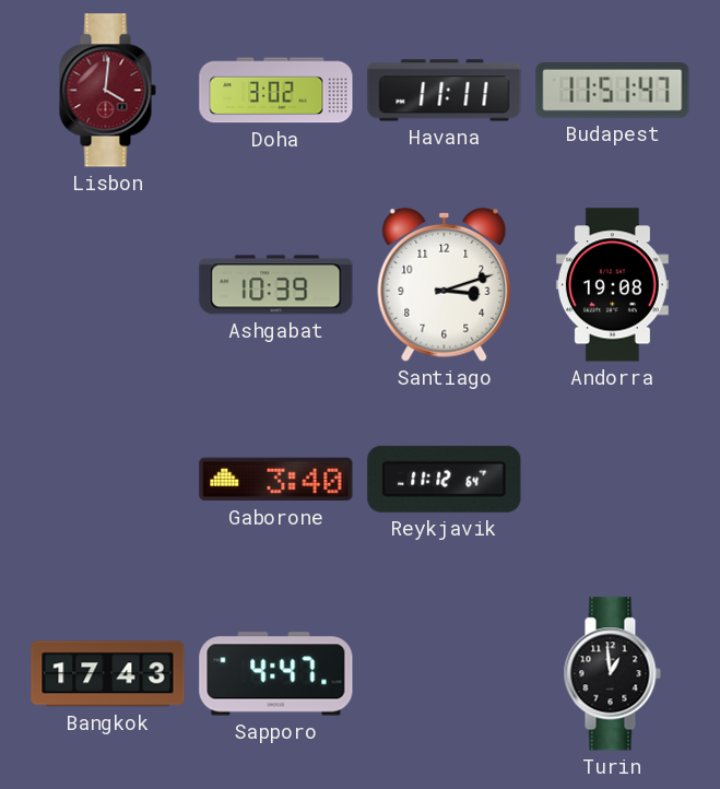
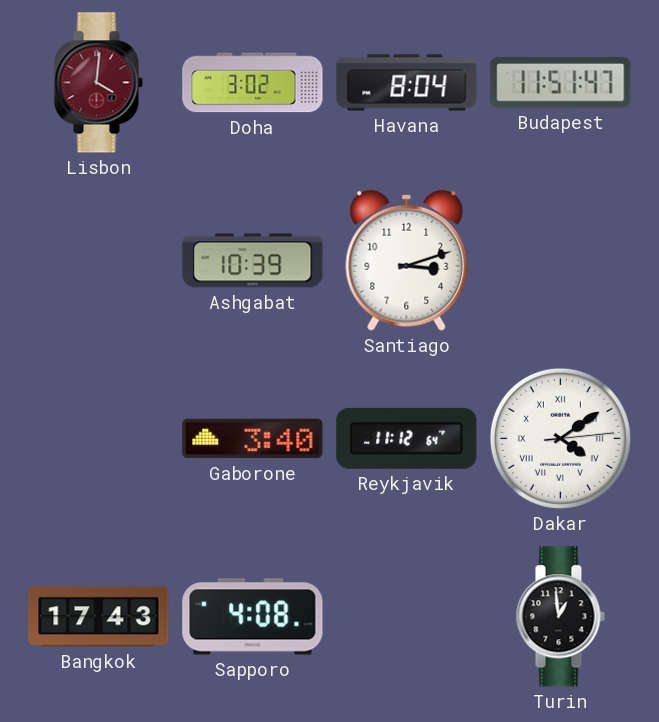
Havana: 11:11 -> 8:04 (407, 83)
Andorra: 19:08 -> none (612, 285)
Dakar: none -> 4:09 (560, 438)
Sapporo: 4:47 -> 4:08 (253, 617)
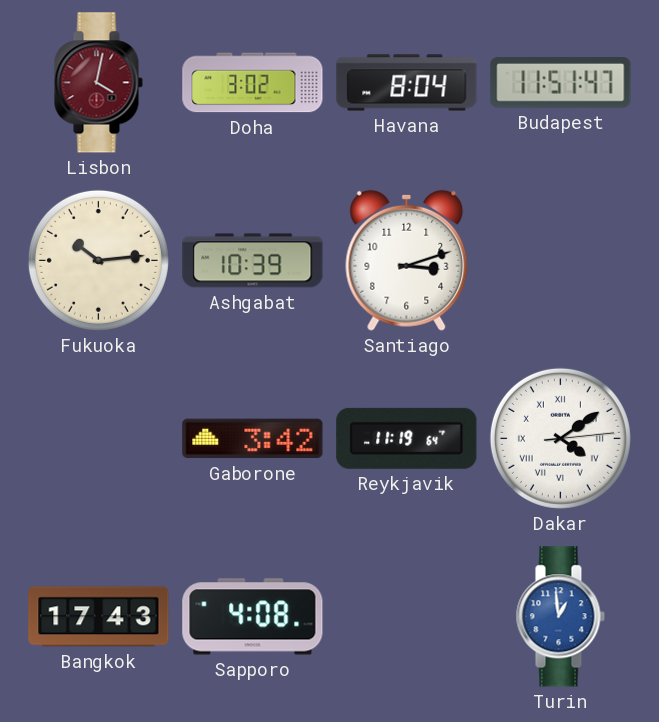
Lisbon: 4:01 -> 4:02 (98, 83)
Fukuoka: none -> 10:14 (98, 260)
Gaborone: 3:40 -> 3:42 (253, 439)
Reykjavik: 11:12 -> 11:19 (407, 438)
Turin dial: black -> blue (560, 617)
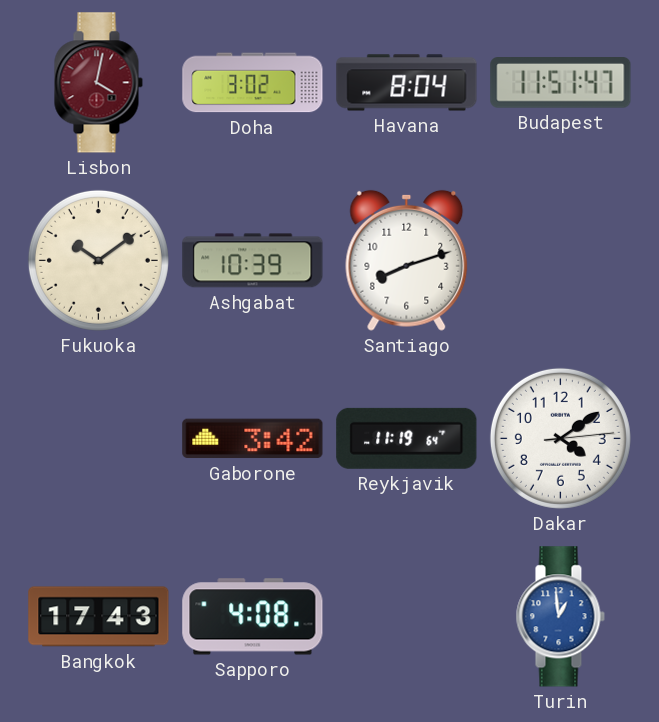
Fukuoka: 10:14 -> 10:09 (98, 260)
Santiago: 3:12 -> 8:12 (407, 260)
Dakar numerals: Roman -> Arabic (560, 438)
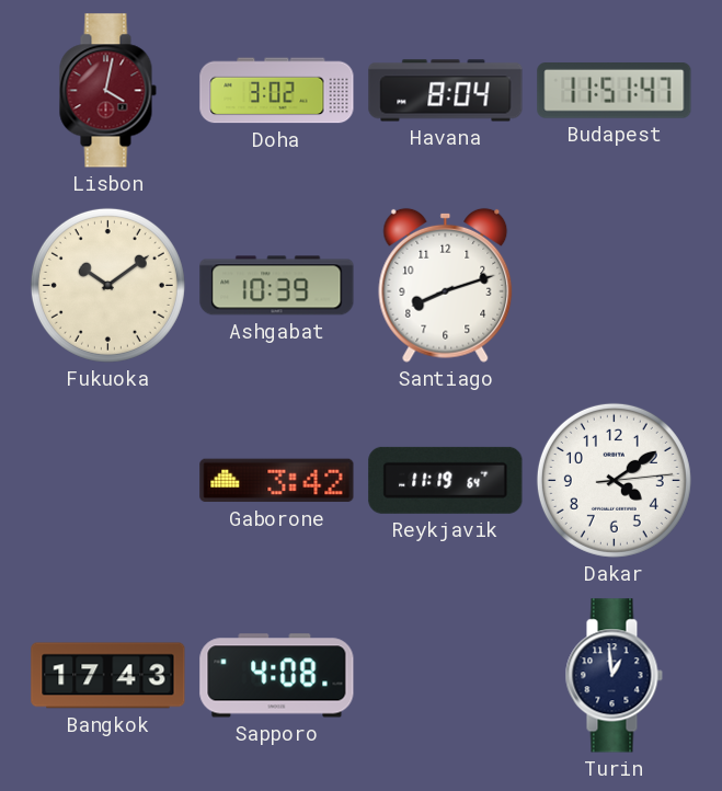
Turin dial: blue -> navy (614, 676)
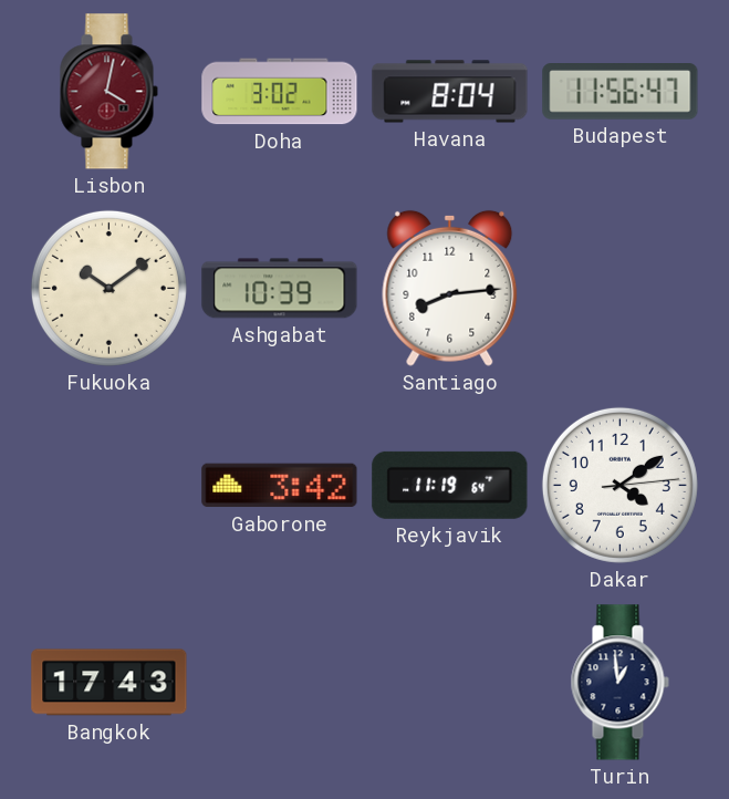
Budapest: 11:51 -> 11:56 (621, 92)
Santiago: 8:12 -> 8:14 (450, 288)
Sapporo: 4:08 -> none (277, 676)
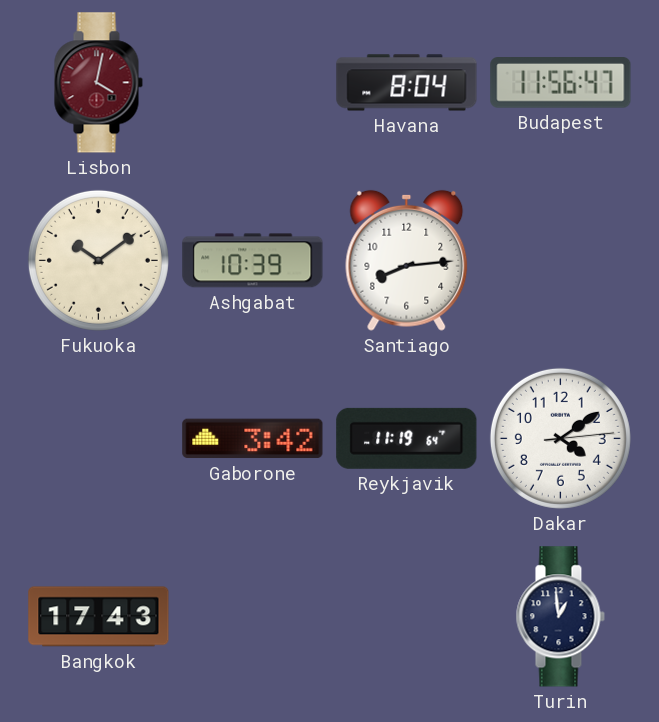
Doha: 3:02 -> none (280, 92)
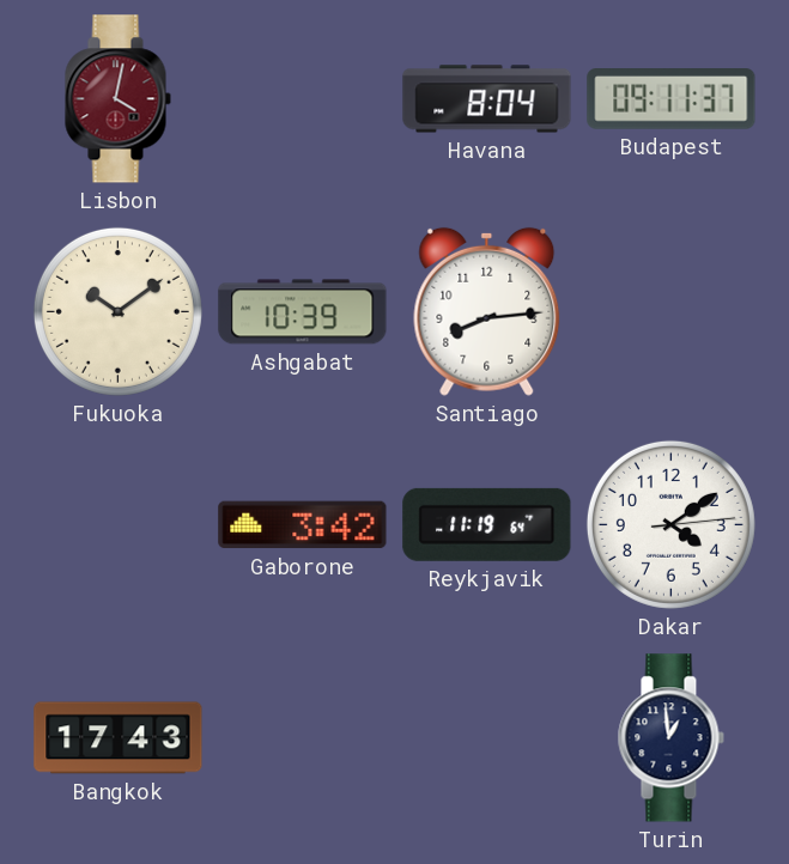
Budapest: 11:56 -> 09:11 (672, 99)
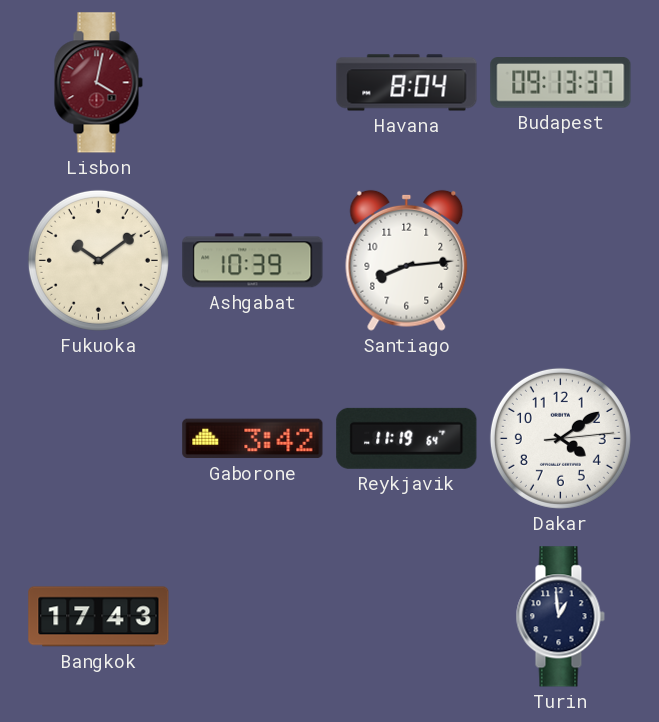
Budapest: 09:11 -> 09:13 (561, 83)
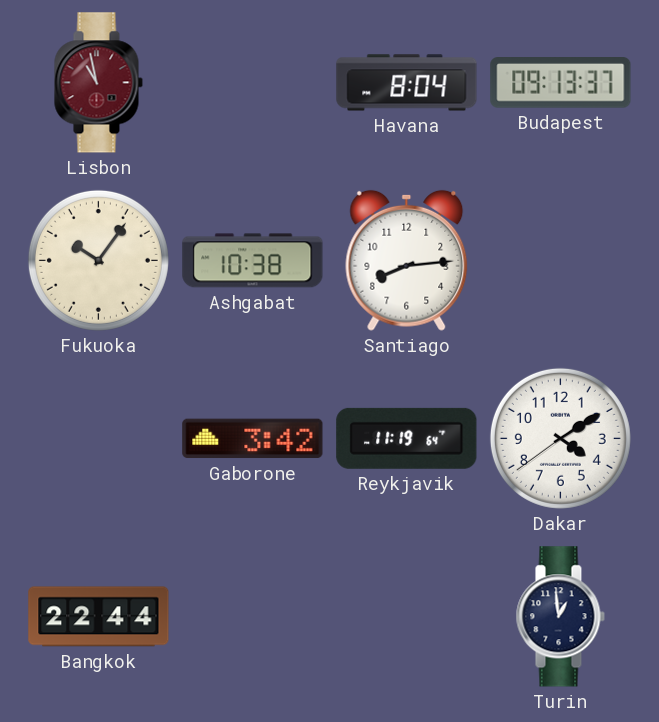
Lisbon: 4:02 -> 10:58 (98, 83)
Fukuoka: 10:09 -> 10:06 (98, 260)
Ashgabat: 10:39 -> 10:38 (253, 261)
Dakar: 4:09:14 -> 4:09:39 (560, 438)
Bangkok: 17:43 -> 22:44 (99, 617)
